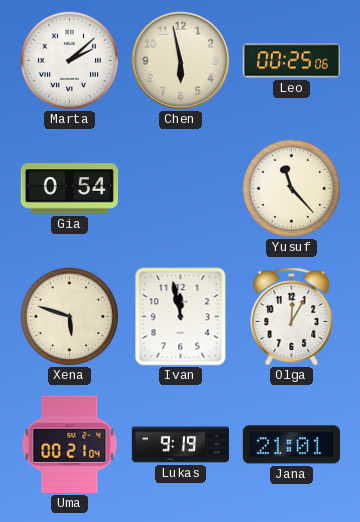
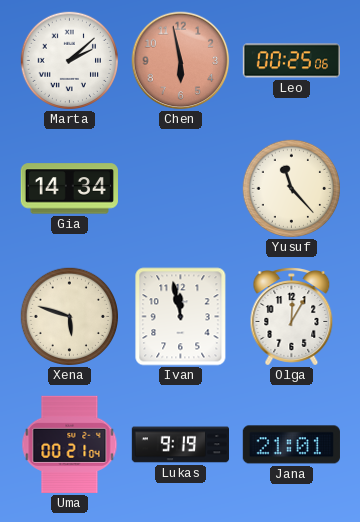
Chen dial: cream -> salmon (181, 61)
Gia: 0:54 -> 14:34 (69, 189)
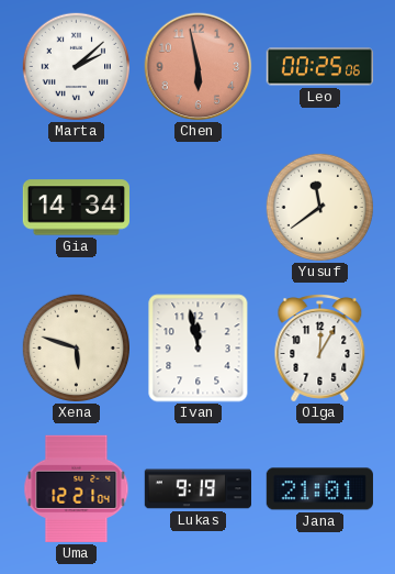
Yusuf: 11:23 -> 11:39 (320, 208)
Uma: 00:21 -> 12:21 (77, 488)
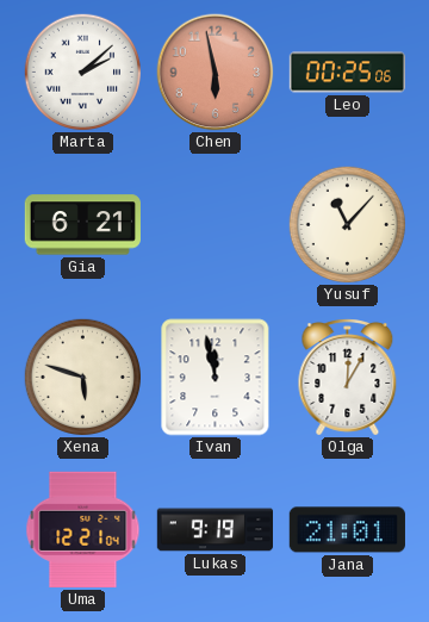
Gia: 14:34 -> 6:21 (82, 225)
Yusuf: 11:39 -> 11:07 (348, 225)
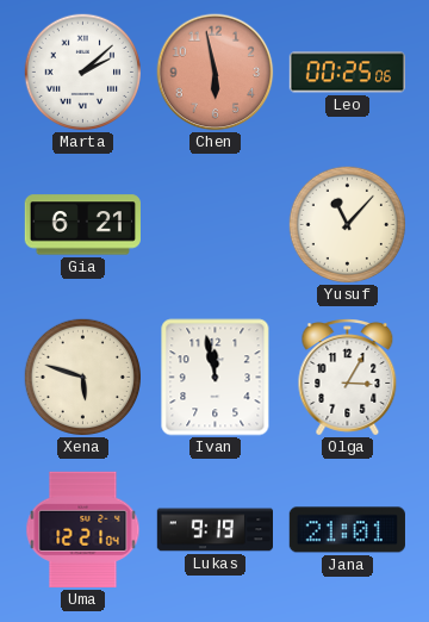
Olga: 12:05 -> 3:05 (348, 378)
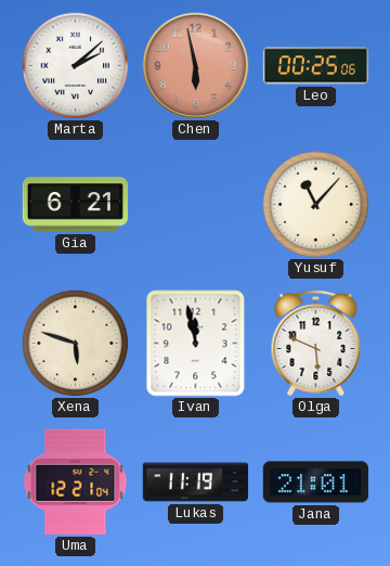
Olga: 3:05 -> 5:49 (316, 344)
Lukas: 9:19 -> 11:19 (196, 483)
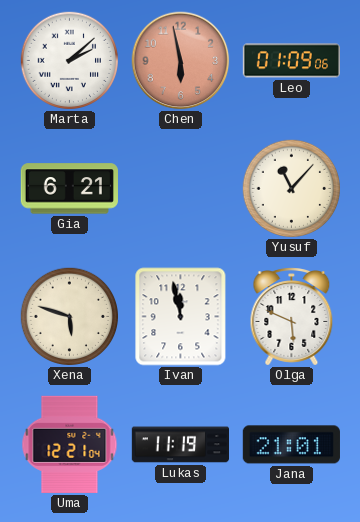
Leo: 00:25 -> 01:09 (291, 61)
